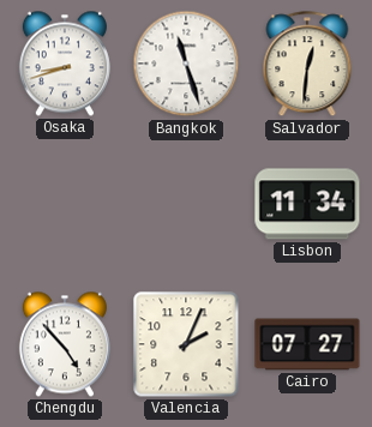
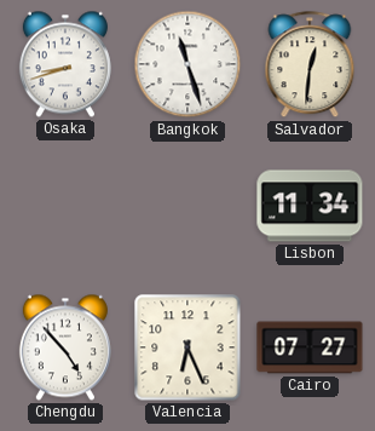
Valencia: 2:04 -> 6:26 (187, 347)
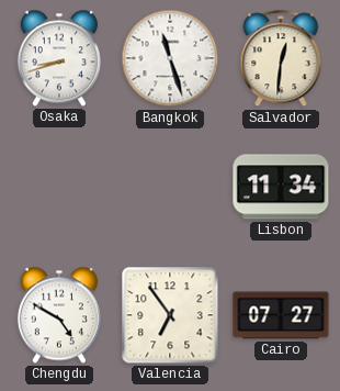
Chengdu: 4:53 -> 4:50 (59, 315)
Valencia: 6:26 -> 6:54 (170, 315)
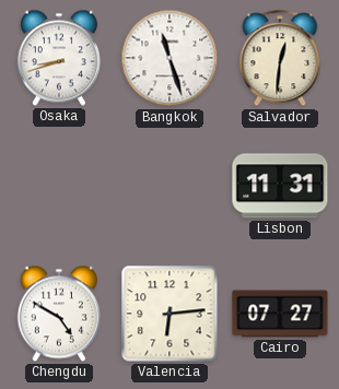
Lisbon: 11:34 -> 11:31 (280, 186)
Valencia: 6:54 -> 6:14 (169, 314)
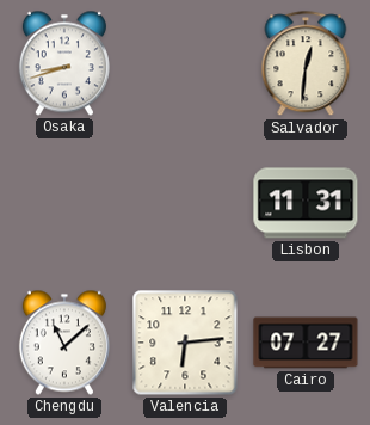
Bangkok: 11:27 -> none (169, 58)
Chengdu: 4:50 -> 11:08 (64, 343)
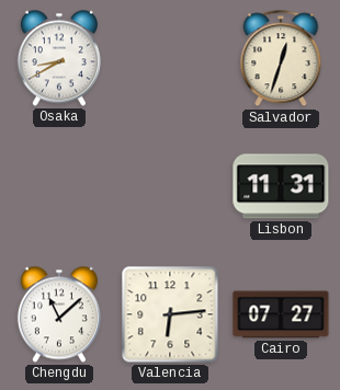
Osaka: 8:42 -> 8:40 (59, 58)
Salvador: 12:31 -> 12:33 (281, 59)
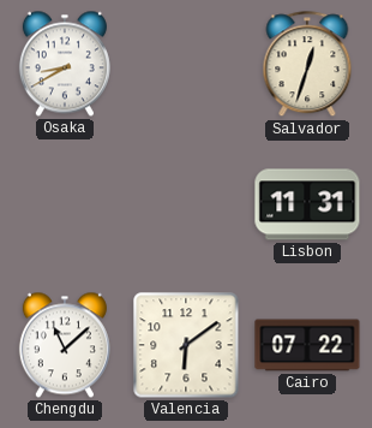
Valencia: 6:14 -> 6:09 (186, 345)
Cairo: 07:27 -> 07:22 (307, 345)
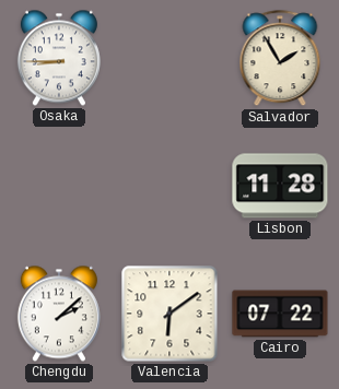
Osaka: 8:40 -> 8:45 (59, 58)
Salvador: 12:33 -> 1:55 (280, 59)
Lisbon: 11:31 -> 11:28 (280, 186)
Chengdu: 11:08 -> 2:08 (59, 314)
